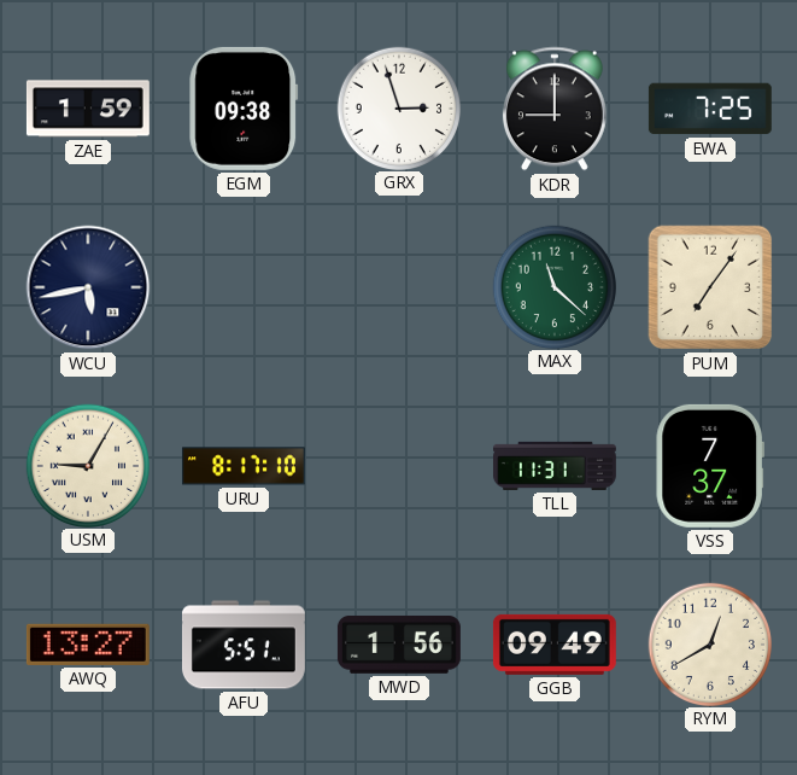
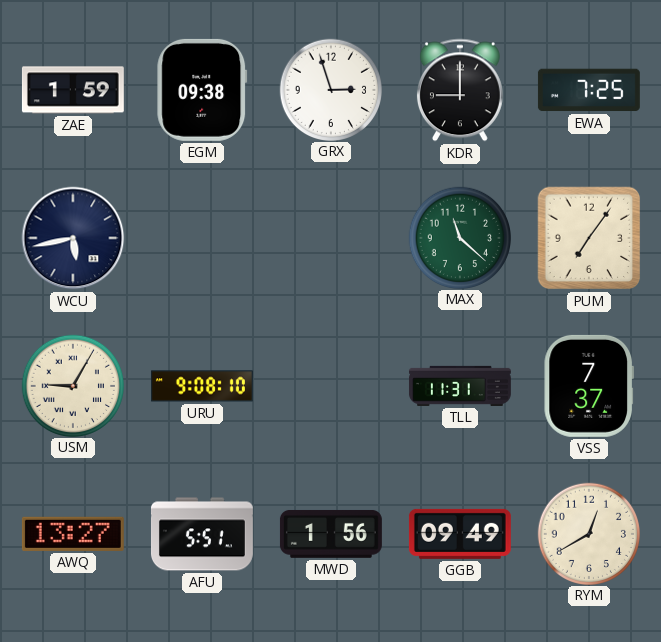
URU: 8:17 -> 9:08 (202, 386)
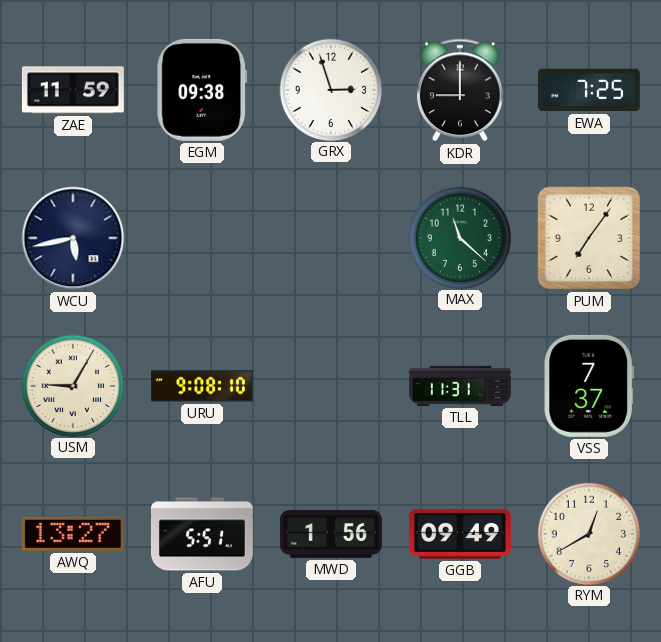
ZAE: 1:59 -> 11:59 (73, 90)
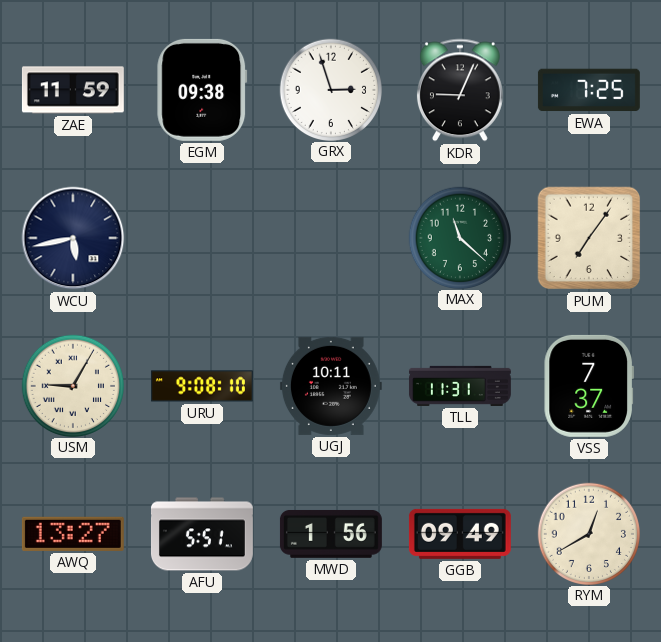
KDR: 9:00 -> 9:04 (460, 90)
UGJ: none -> 10:11 (331, 386)
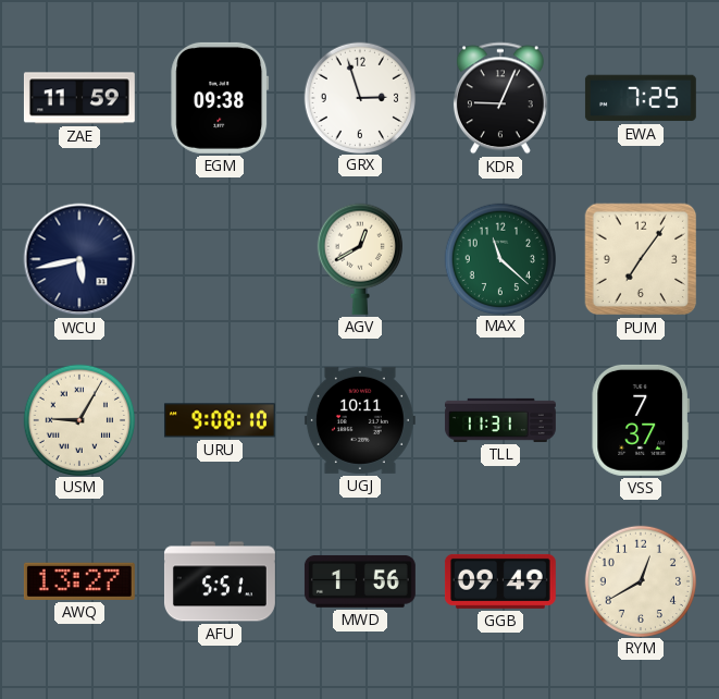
AGV: none -> 12:40 (360, 259)
